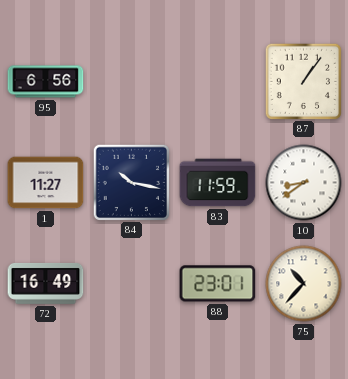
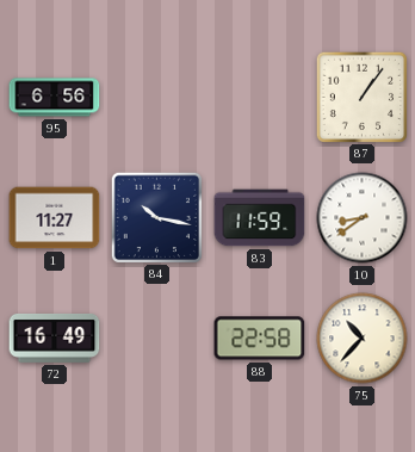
88: 23:01 -> 22:58 (260, 339)
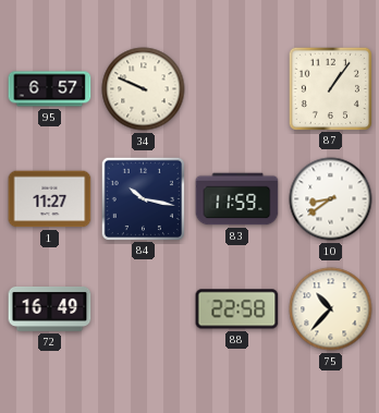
95: 6:56 -> 6:57 (50, 89)
34: none -> 9:49 (144, 89)
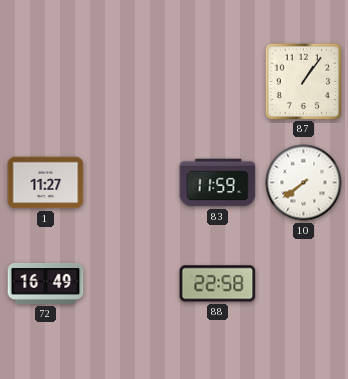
95: 6:57 -> none (50, 89)
34: 9:49 -> none (144, 89)
84: 10:17 -> none (143, 198)
10: 8:39 -> 7:39 (304, 183)
75: 10:37 -> none (331, 309)
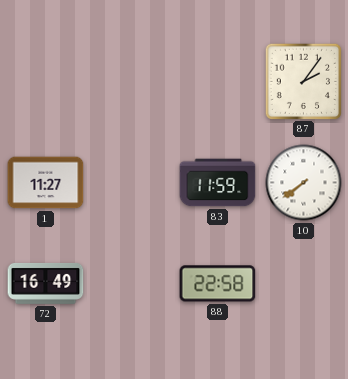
87: 1:06 -> 2:06 (303, 81)
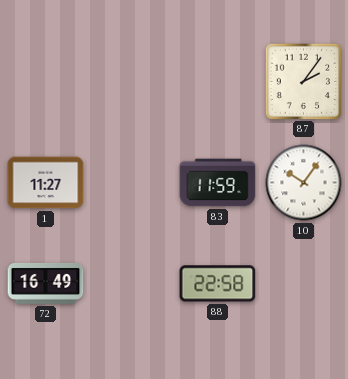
10: 7:39 -> 10:06 (304, 183)
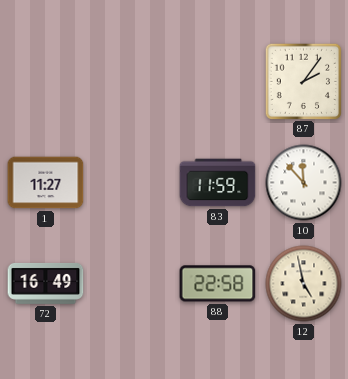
10: 10:06 -> 11:53 (304, 183)
12: none -> 4:58 (304, 284)
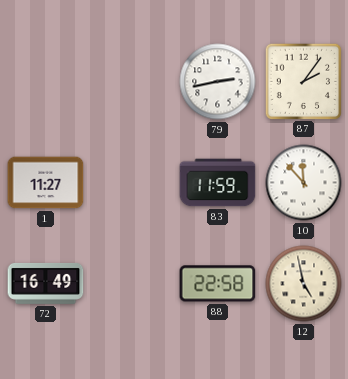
79: none -> 2:43 (218, 82)
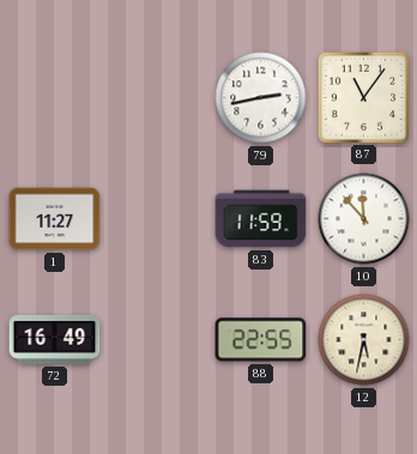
87: 2:06 -> 11:06 (363, 97)
88: 22:58 -> 22:55 (261, 340)
12: 4:58 -> 5:32 (364, 340)
